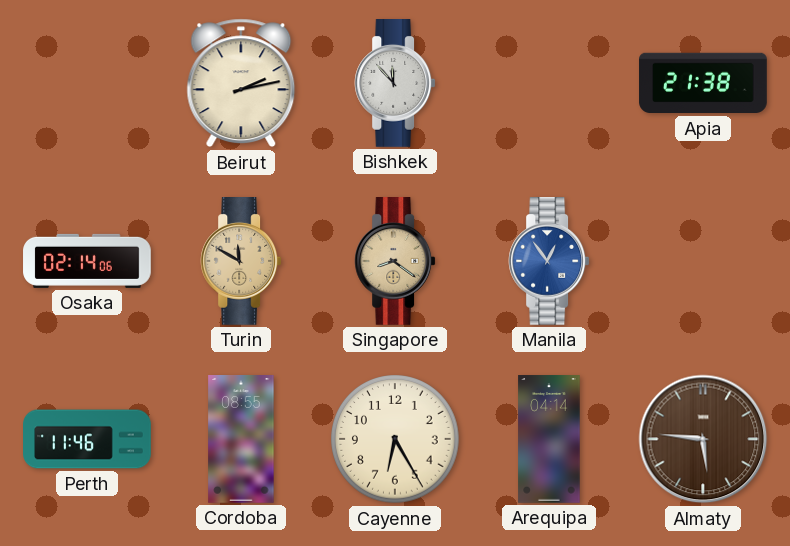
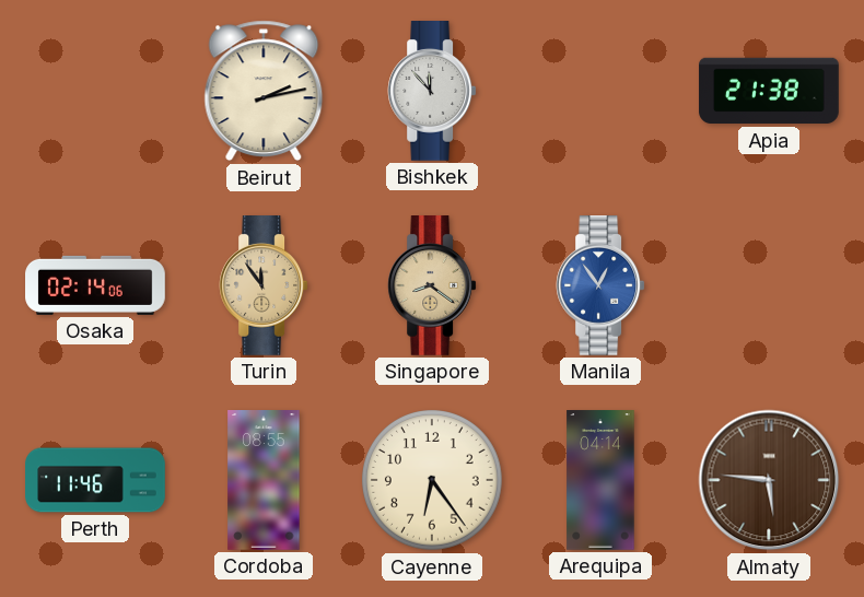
Turin: 11:50 -> 11:54 (264, 286)
Cayenne: 6:25 -> 6:24 (433, 481)
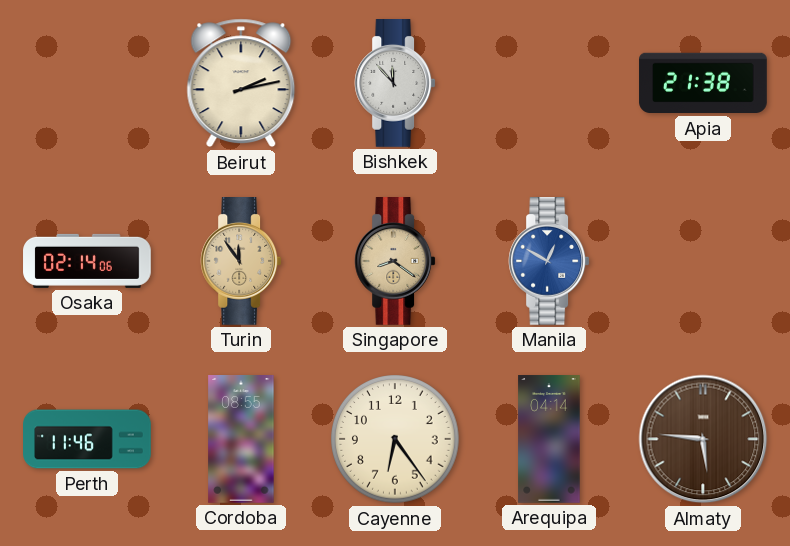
Manila: 12:54 -> 12:50 (549, 262)
